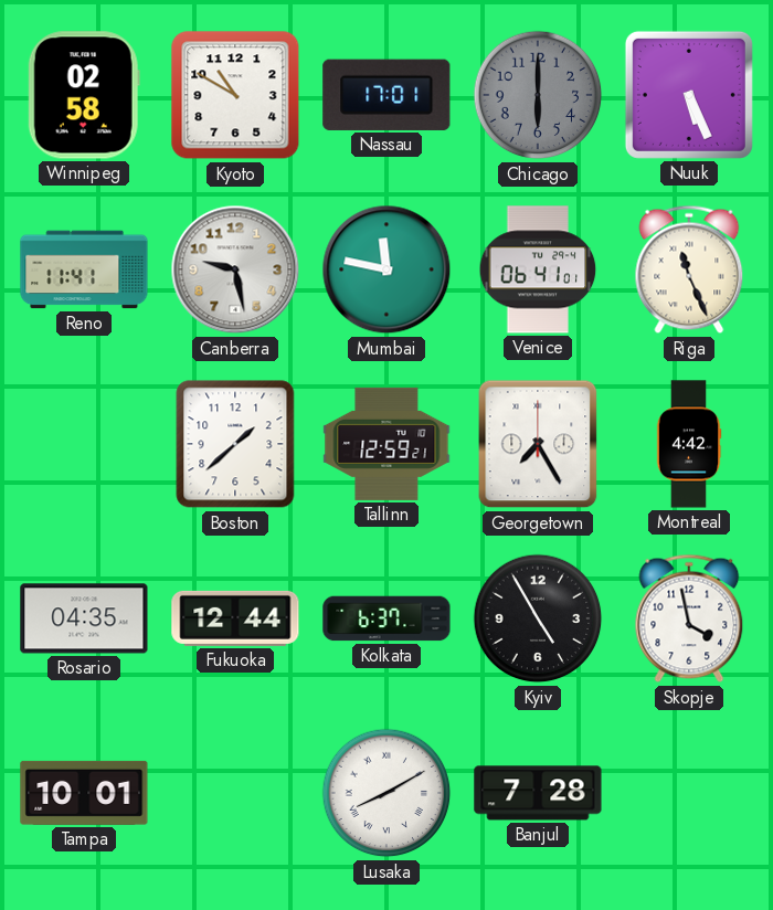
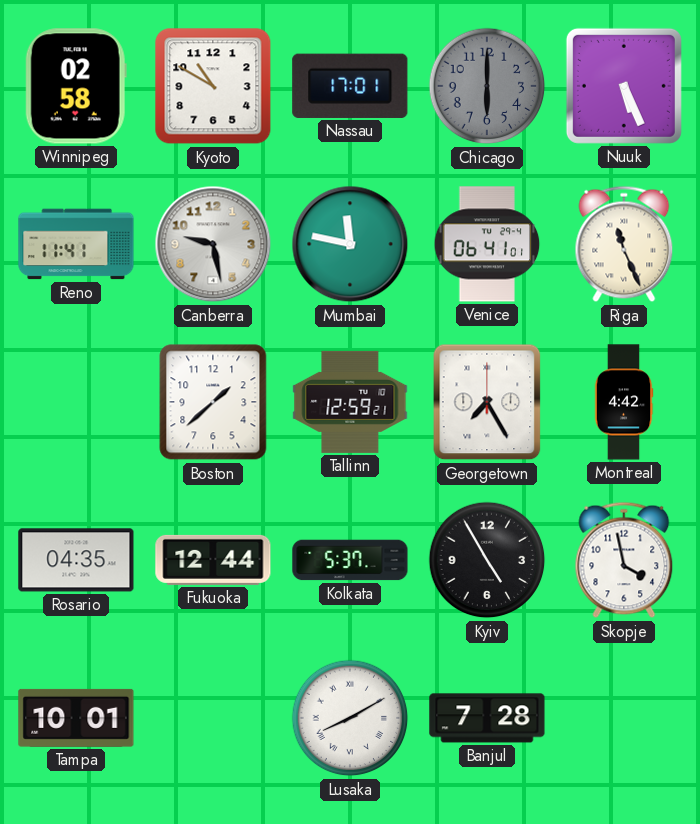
Kolkata: 6:37 -> 5:37 (350, 560)
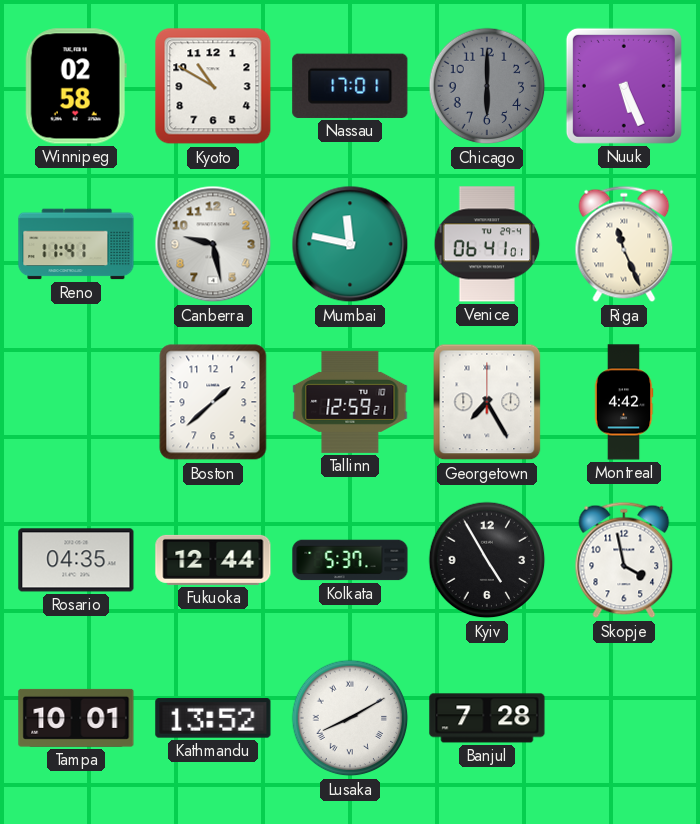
Kathmandu: none -> 13:52 (213, 718)
